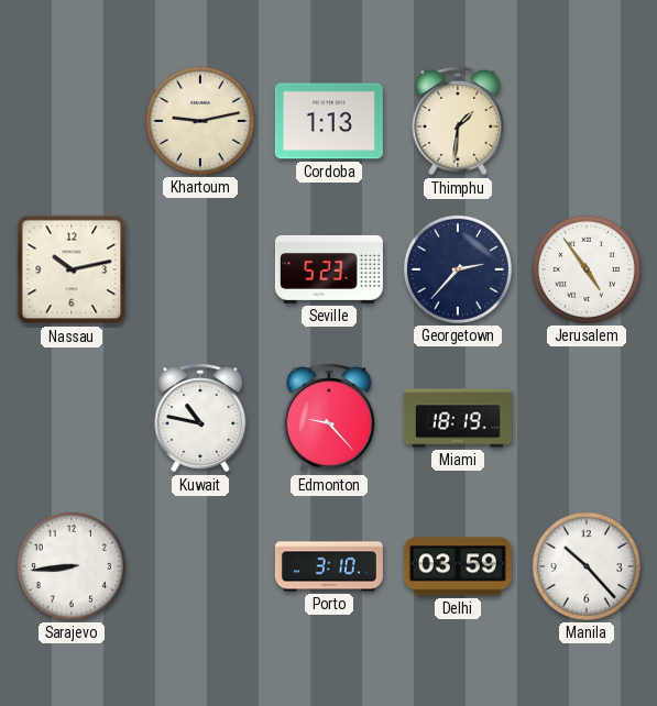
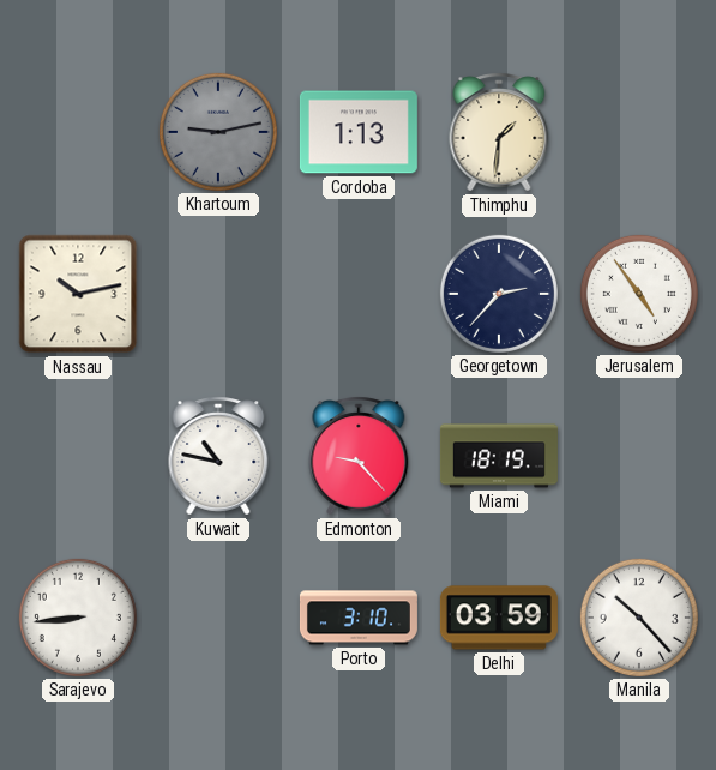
Khartoum dial: cream -> grey (218, 132)
Seville: 5:23 -> none (329, 269)
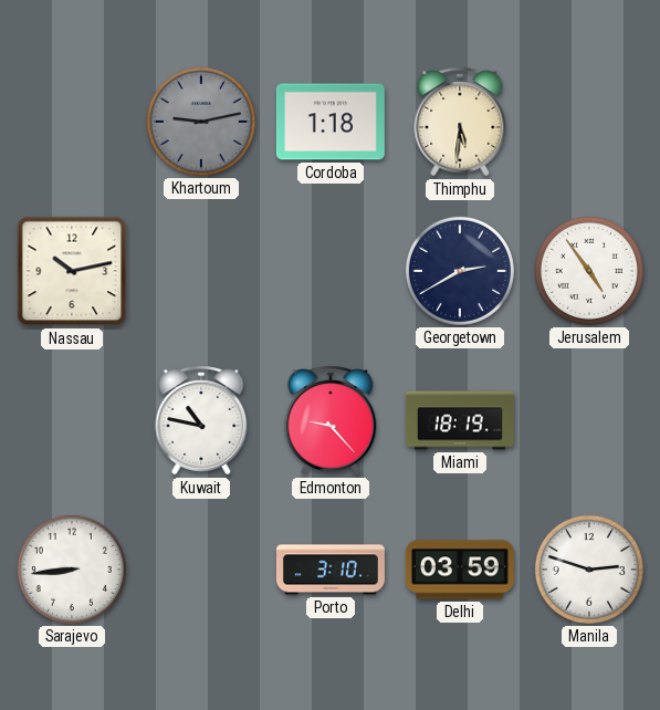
Cordoba: 1:13 -> 1:18 (331, 122)
Thimphu: 1:31 -> 5:31 (460, 122)
Georgetown: 2:37 -> 2:40 (460, 271)
Manila: 10:23 -> 2:48 (589, 570)
